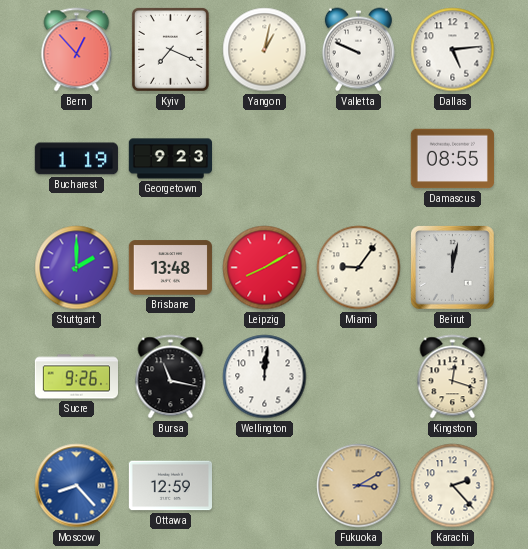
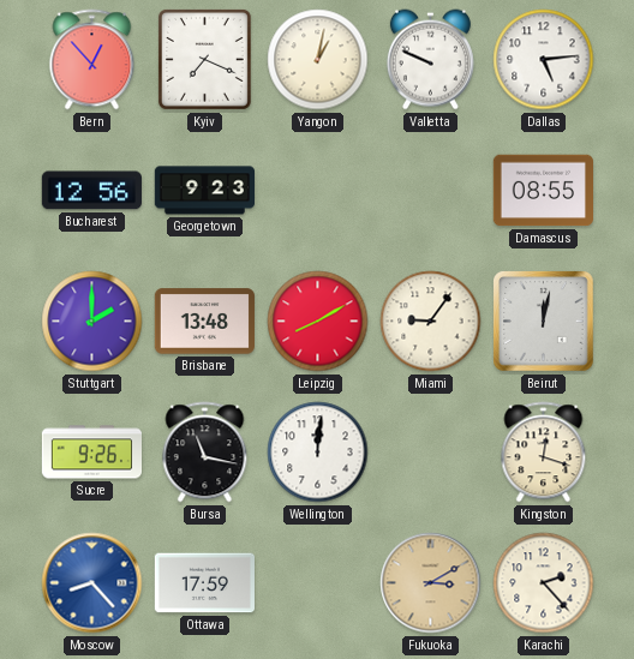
Bucharest: 1:19 -> 12:56 (91, 191)
Ottawa: 12:59 -> 17:59 (204, 583)
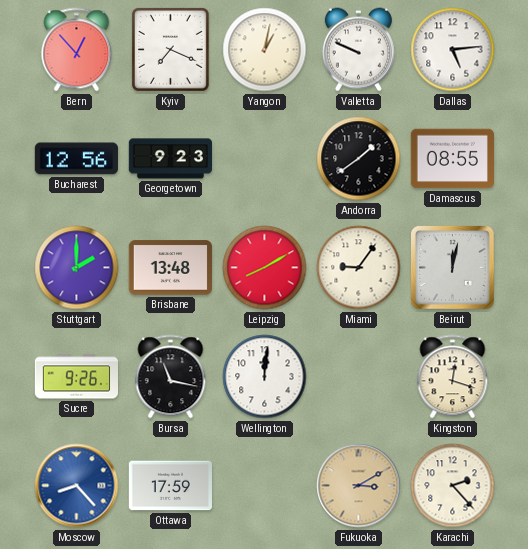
Andorra: none -> 1:39 (359, 159)
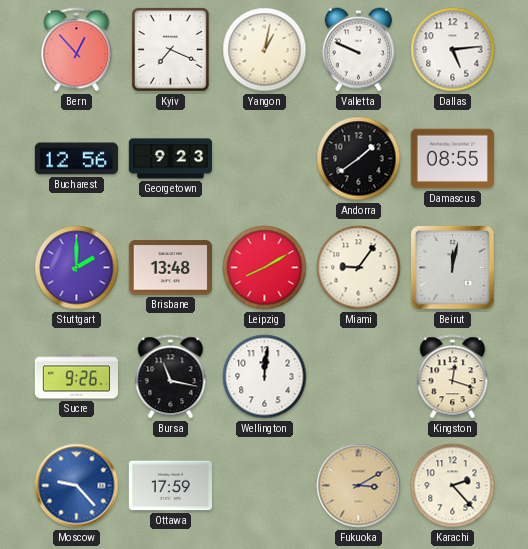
Moscow: 8:23 -> 9:23 (77, 486)
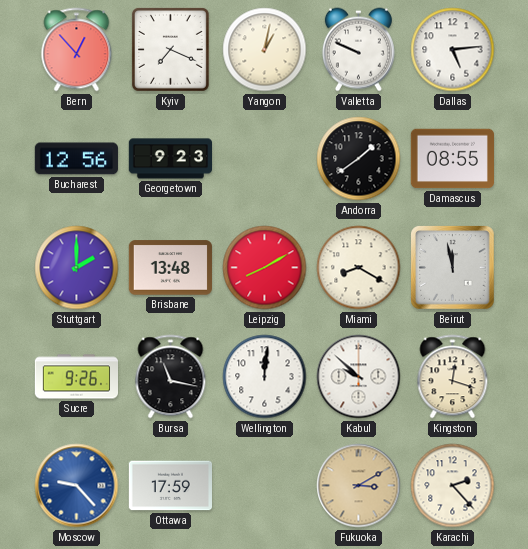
Miami: 9:06 -> 8:20 (359, 268)
Beirut: 12:02 -> 11:58 (453, 268)
Kabul: none -> 9:52 (359, 377)
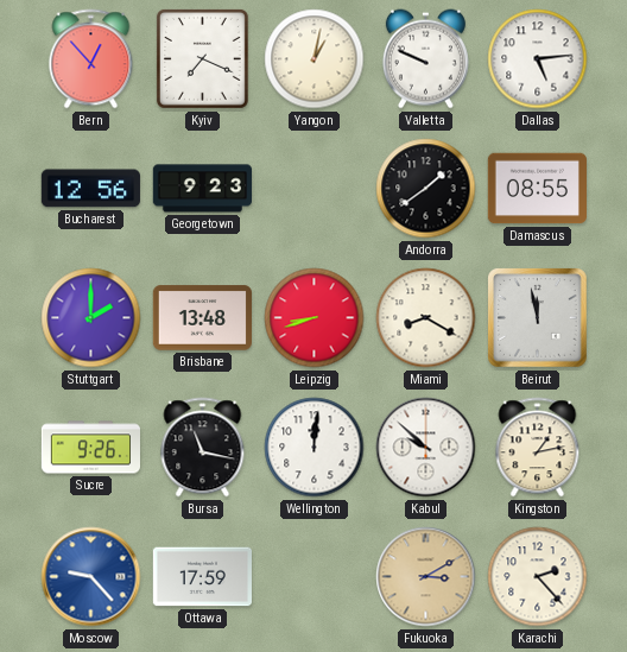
Leipzig: 8:10 -> 8:42 (315, 318)
Kingston: 12:18 -> 1:13 (538, 448)
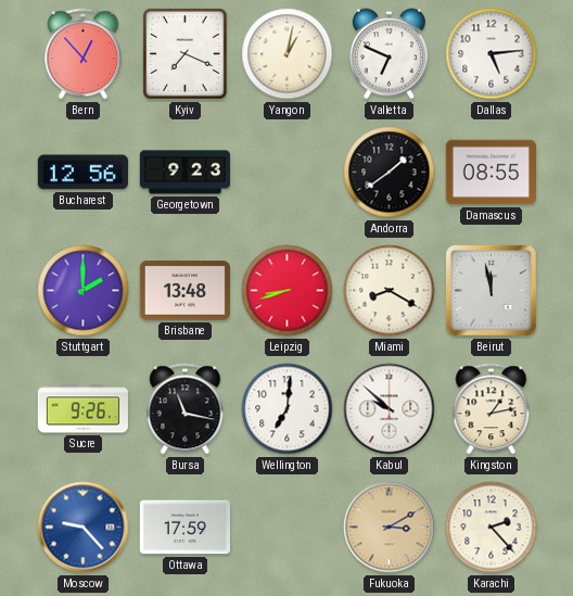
Valletta: 9:49 -> 6:49 (389, 54)
Wellington: 12:01 -> 7:01 (288, 409)
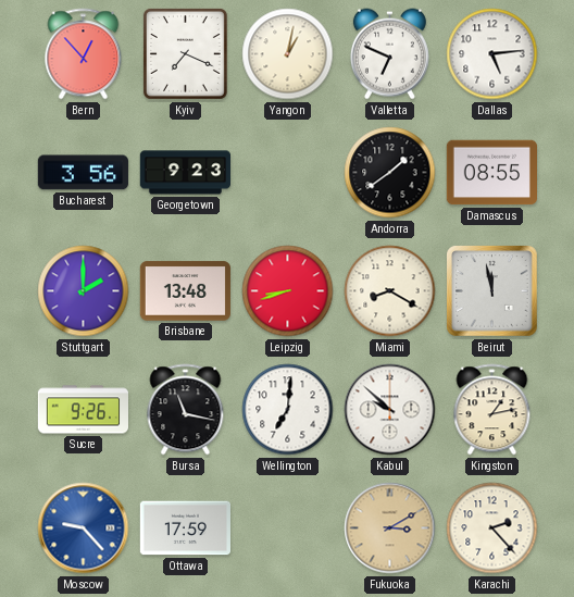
Bucharest: 12:56 -> 3:56 (83, 173)
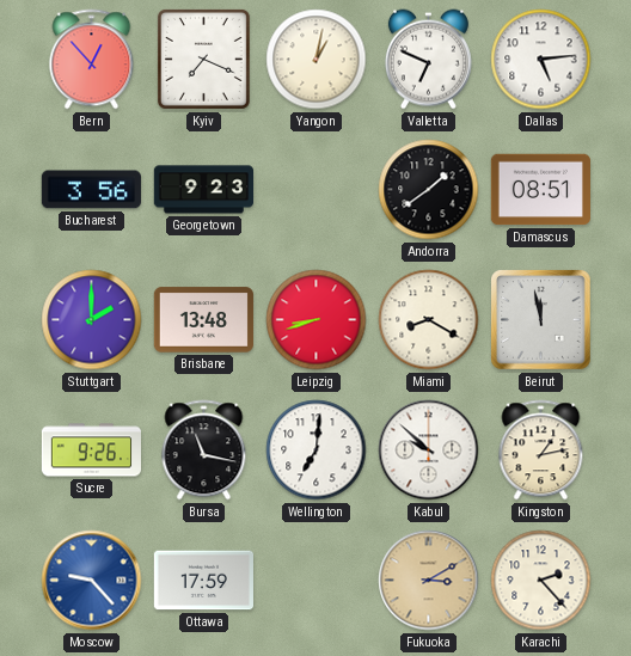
Damascus: 08:55 -> 08:51 (540, 190)
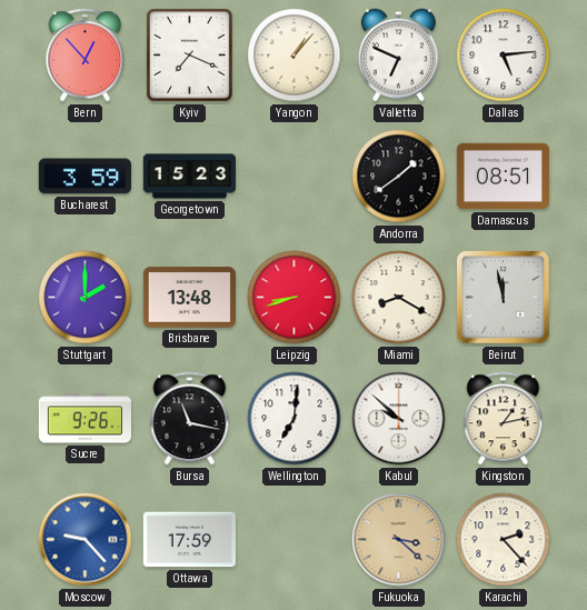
Yangon: 1:02 -> 1:07 (295, 56)
Bucharest: 3:56 -> 3:59 (84, 177)
Georgetown: 9:23 -> 15:23 (189, 177)
Fukuoka: 3:10 -> 3:22 (399, 540)
